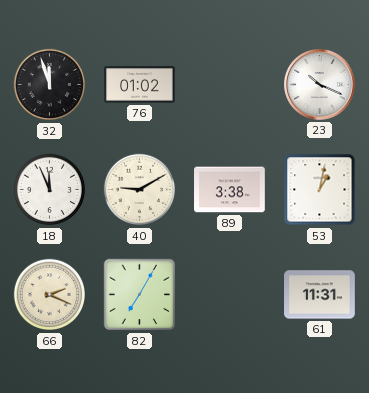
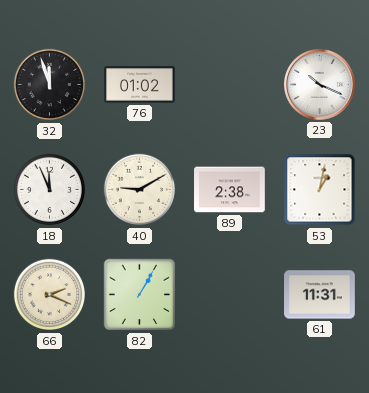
89: 3:38 -> 2:38 (230, 190)
82: 7:05 -> 1:05 (140, 295)
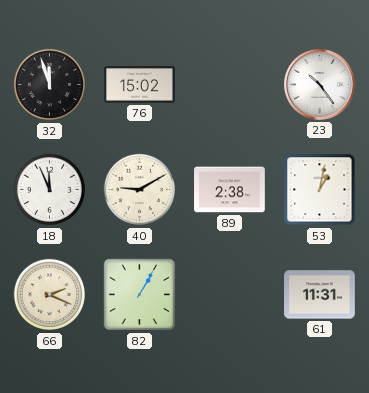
76: 01:02 -> 15:02 (140, 85)
23: 10:19 -> 10:24 (320, 85)
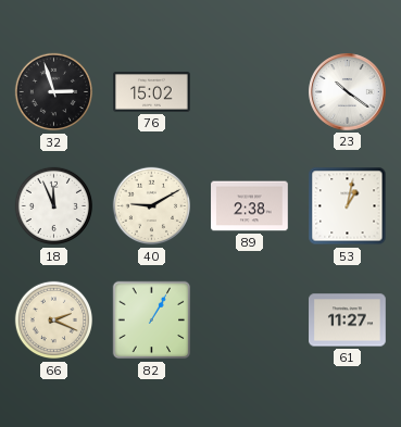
32: 11:57 -> 2:57 (54, 92)
23: 10:24 -> 10:21 (348, 92)
61: 11:31 -> 11:27 (348, 321)
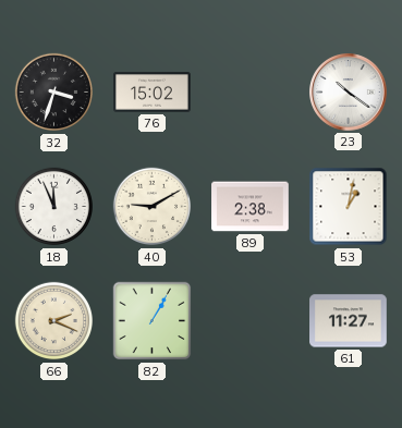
32: 2:57 -> 3:33 (54, 93)
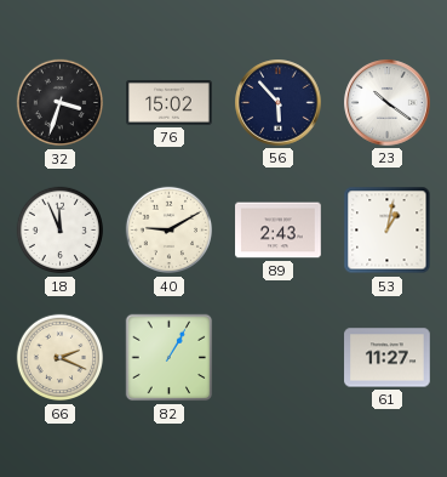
56: none -> 5:53 (279, 103)
89: 2:38 -> 2:43 (279, 231)
